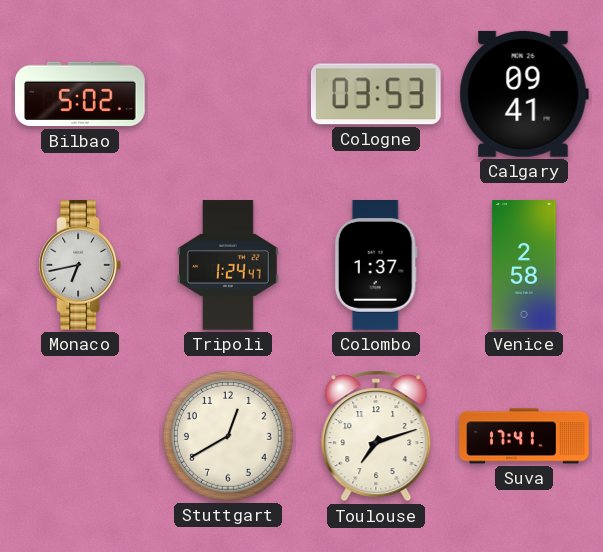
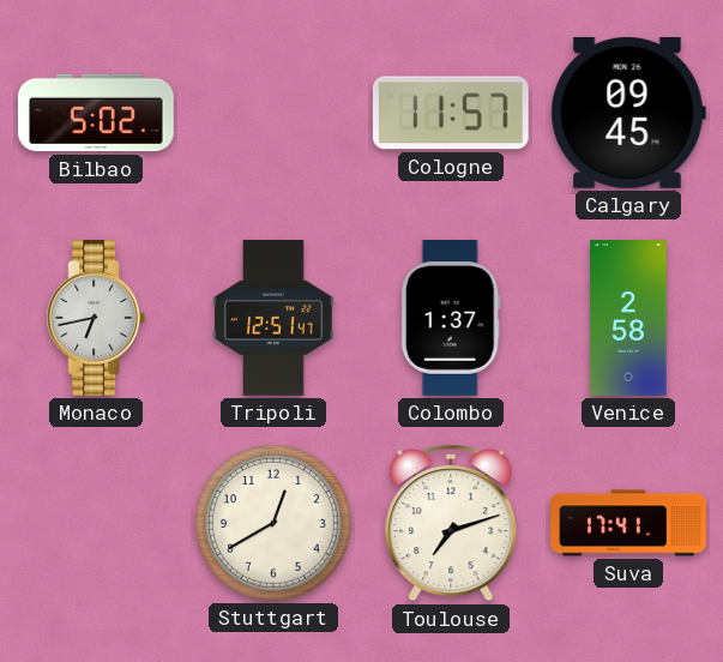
Cologne: 03:53 -> 11:57 (451, 113)
Calgary: 09:41 -> 09:45 (628, 113)
Tripoli: 1:24 -> 12:51 (273, 318)
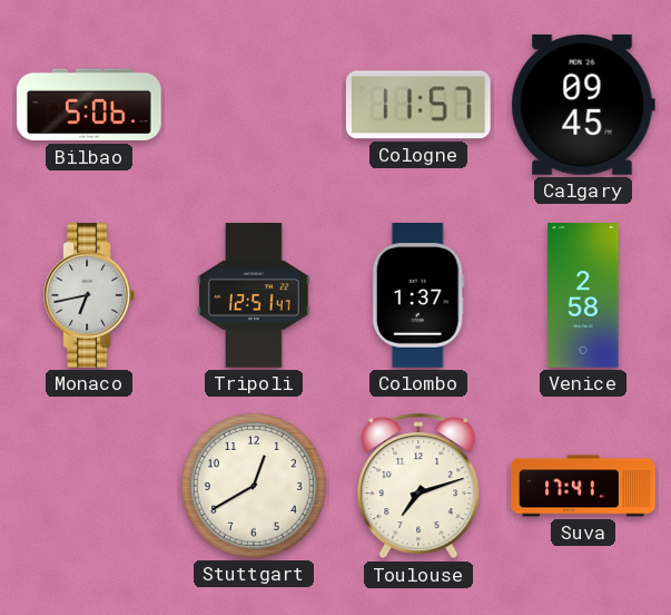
Bilbao: 5:02 -> 5:06 (90, 105)
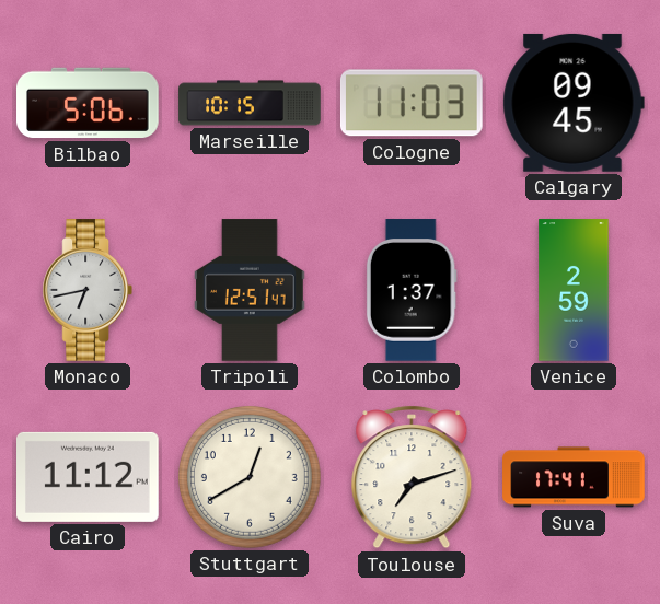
Marseille: none -> 10:15 (250, 103)
Cologne: 11:57 -> 11:03 (412, 103)
Venice: 2:58 -> 2:59 (574, 290)
Cairo: none -> 11:12 (89, 477)
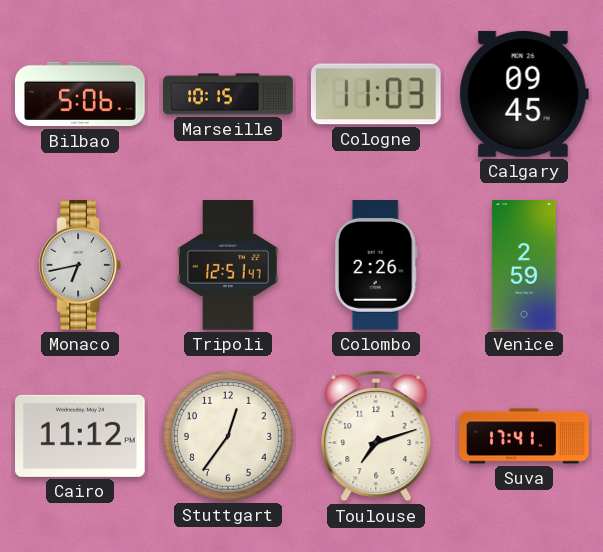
Colombo: 1:37 -> 2:26 (376, 266)
Stuttgart: 12:40 -> 12:36 (228, 436)
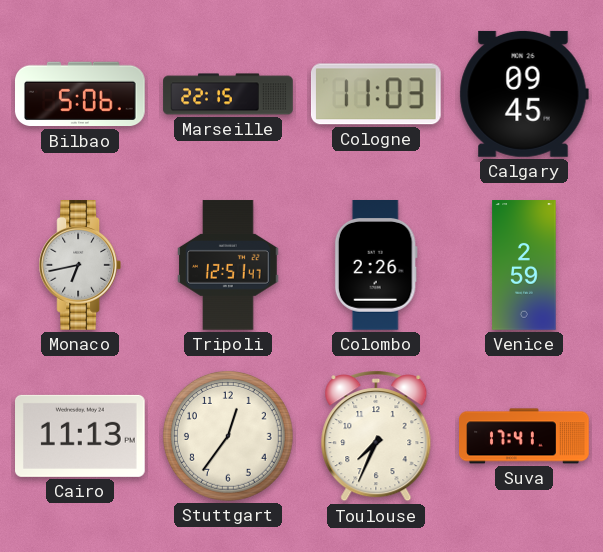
Marseille: 10:15 -> 22:15 (228, 94)
Cairo: 11:12 -> 11:13 (81, 436)
Toulouse: 7:12 -> 7:34 (376, 436)
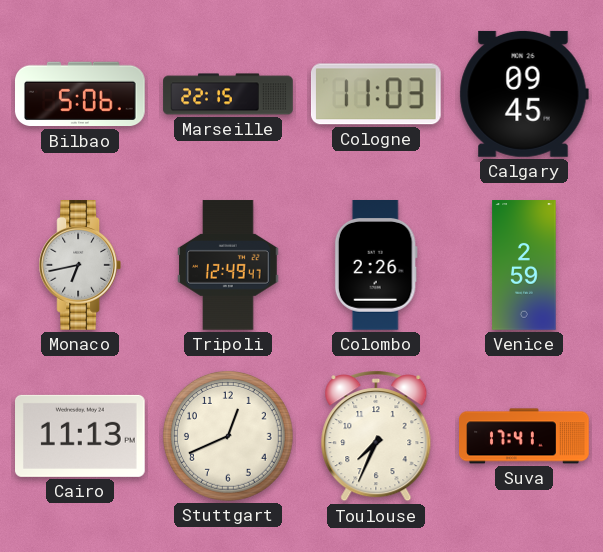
Tripoli: 12:51 -> 12:49 (228, 265)
Stuttgart: 12:36 -> 12:41 (228, 436)
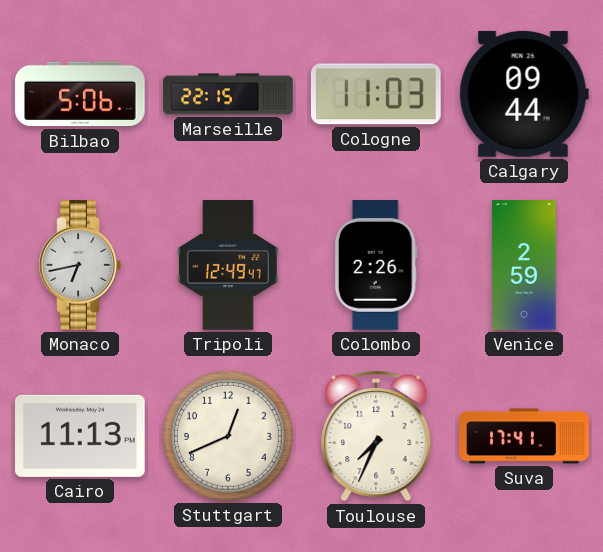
Calgary: 09:45 -> 09:44 (524, 94)
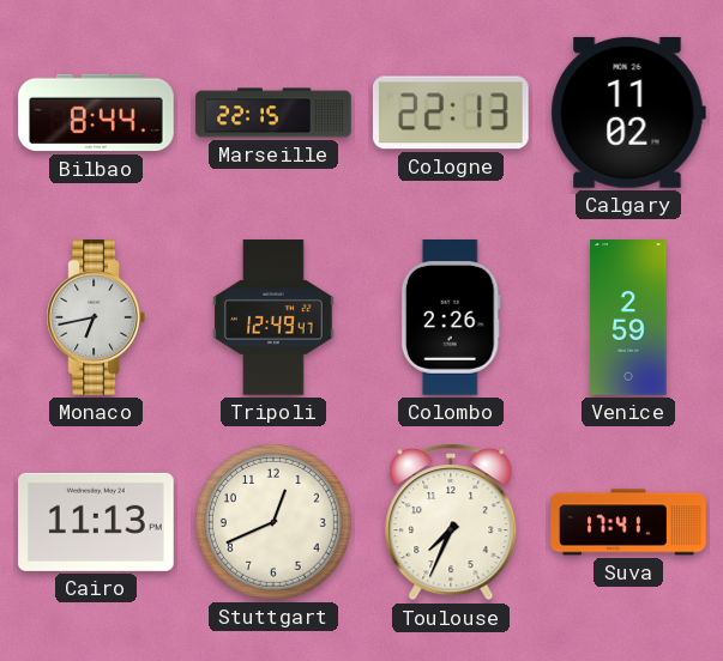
Bilbao: 5:06 -> 8:44 (97, 113)
Cologne: 11:03 -> 22:13 (451, 113)
Calgary: 09:44 -> 11:02 (628, 113)
